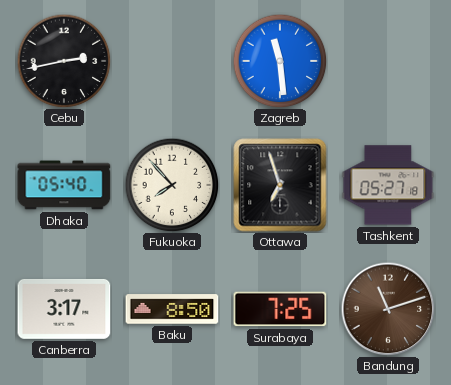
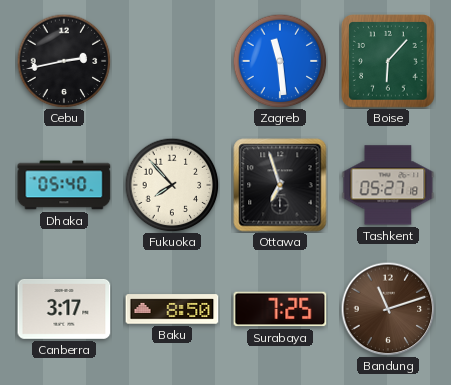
Boise: none -> 6:07 (388, 61)
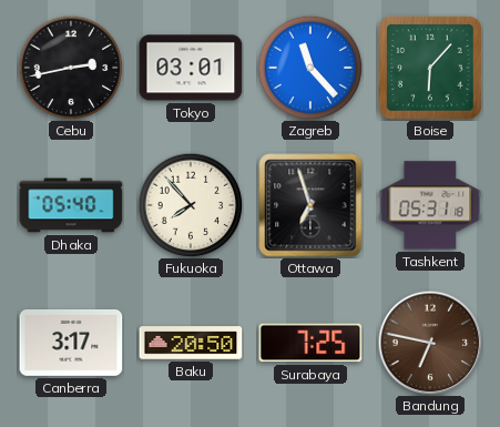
Tokyo: none -> 03:01 (191, 68)
Zagreb: 11:29 -> 11:23 (310, 68)
Tashkent: 05:27 -> 05:31 (430, 205)
Baku: 8:50 -> 20:50 (191, 343)
Bandung: 11:12 -> 6:47 (430, 343)
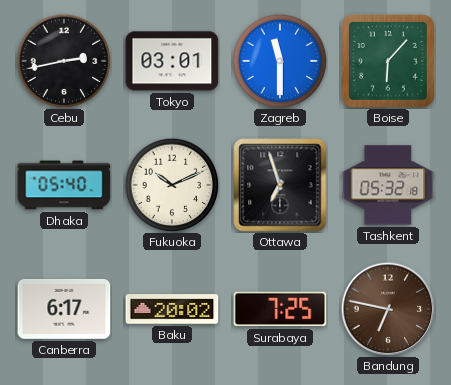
Zagreb: 11:23 -> 11:30 (280, 61)
Fukuoka: 7:53 -> 10:11 (172, 185)
Tashkent: 05:31 -> 05:32 (388, 185)
Canberra: 3:17 -> 6:17 (64, 309)
Baku: 20:50 -> 20:02 (172, 309)
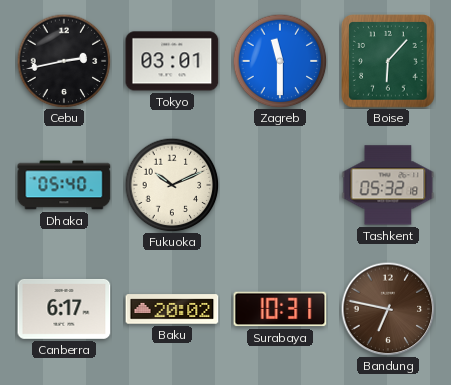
Ottawa: 6:57 -> none (280, 185)
Surabaya: 7:25 -> 10:31 (280, 309)
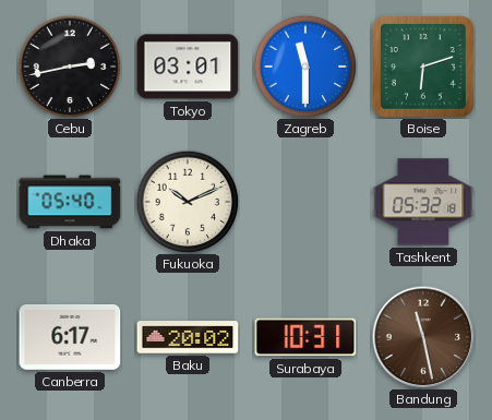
Boise: 6:07 -> 6:12 (423, 67)
Bandung: 6:47 -> 11:28 (423, 337)
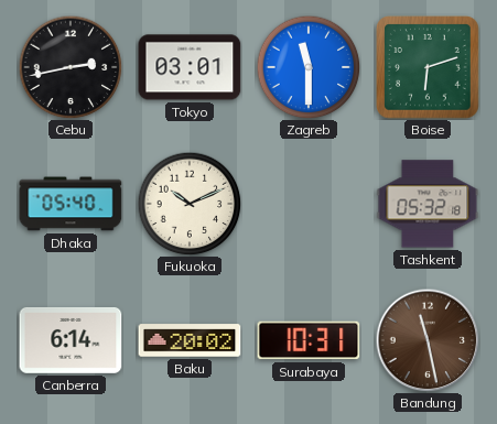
Canberra: 6:17 -> 6:14 (71, 340)
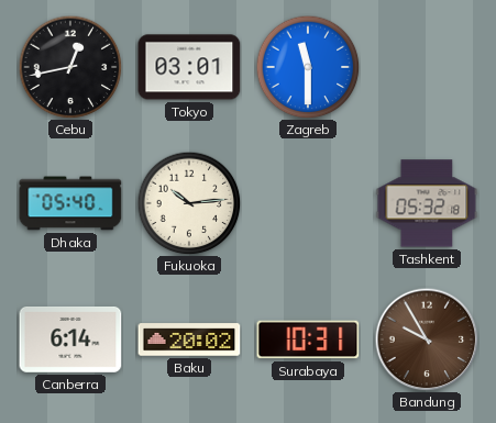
Cebu: 2:43 -> 12:43 (70, 67)
Boise: 6:12 -> none (428, 67)
Fukuoka: 10:11 -> 10:14 (189, 203)
Bandung: 11:28 -> 9:55 (427, 339)
